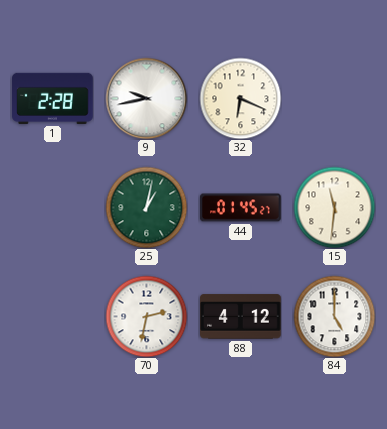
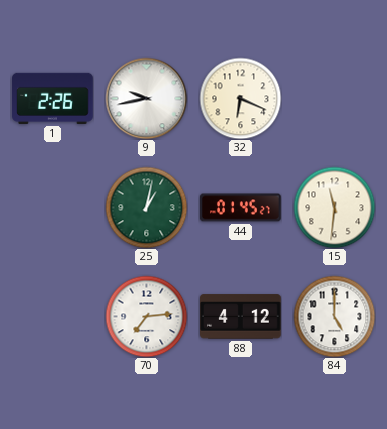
1: 2:28 -> 2:26 (53, 98)
70: 2:32 -> 7:14 (146, 316)
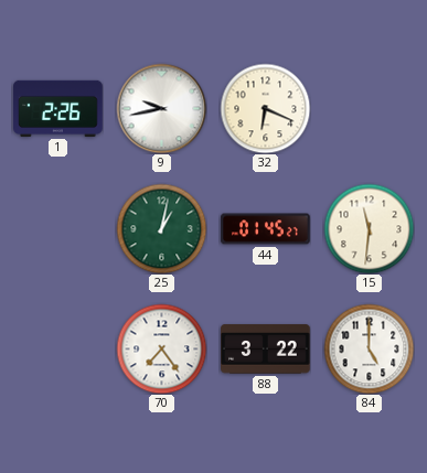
70: 7:14 -> 7:24 (161, 348)
88: 4:12 -> 3:22 (266, 350)
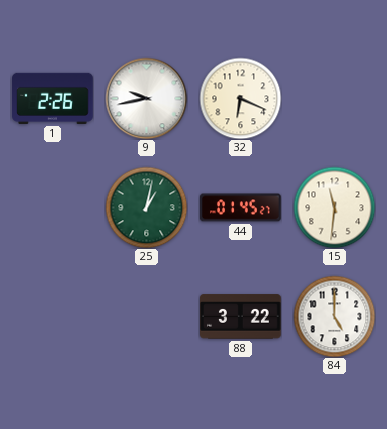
70: 7:24 -> none (161, 348)
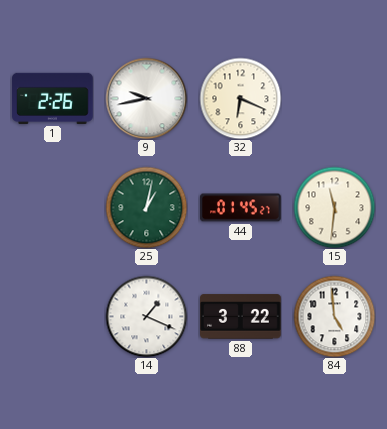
14: none -> 1:19 (146, 316)
84: 5:00 -> 4:59 (334, 316)
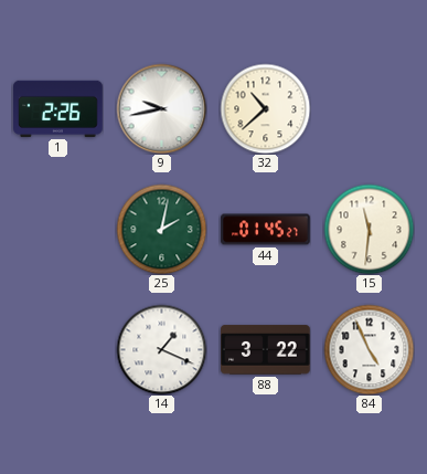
32: 6:19 -> 10:38 (265, 108)
25: 1:02 -> 2:02 (161, 229)
84: 4:59 -> 4:56 (369, 349)
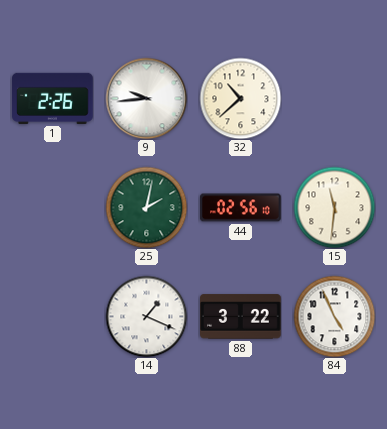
9: 9:43 -> 9:44 (146, 98)
44: 01:45 -> 02:56 (241, 208)
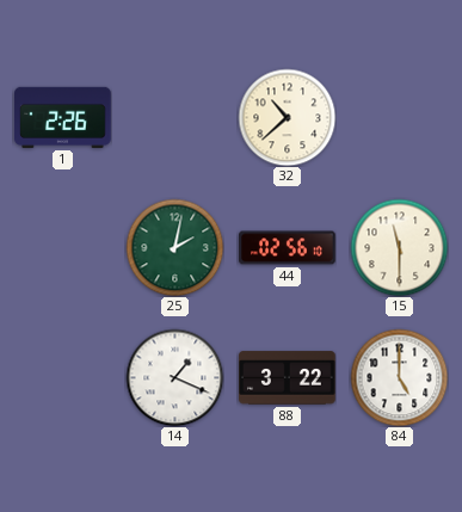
9: 9:44 -> none (146, 98)
15: 11:31 -> 11:30 (399, 247)
84: 4:56 -> 5:00 (399, 377)
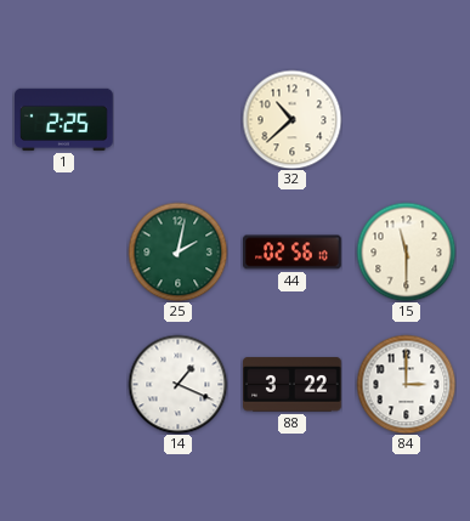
1: 2:26 -> 2:25 (64, 119)
84: 5:00 -> 3:00 (406, 384)
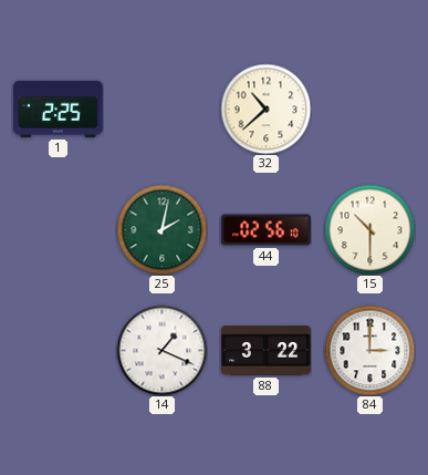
15: 11:30 -> 10:30 (369, 229)
